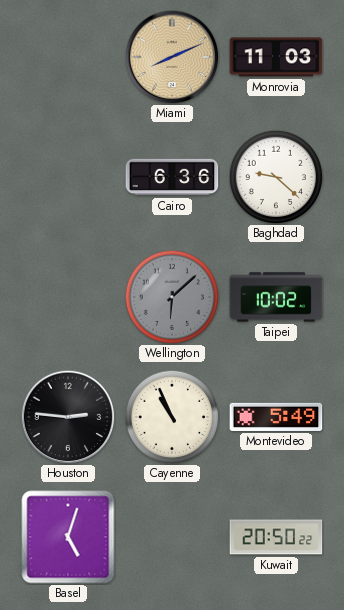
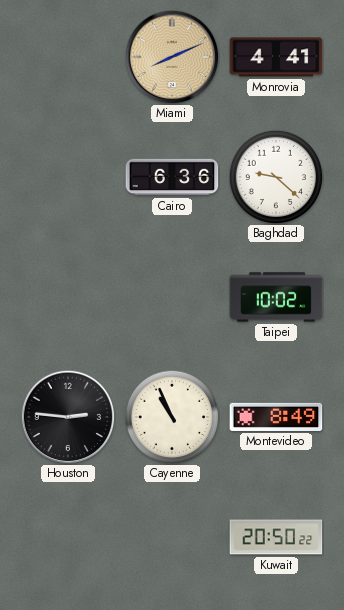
Monrovia: 11:03 -> 4:41 (276, 57)
Wellington: 6:08 -> none (172, 297)
Montevideo: 5:49 -> 8:49 (276, 417)
Basel: 5:03 -> none (68, 537)
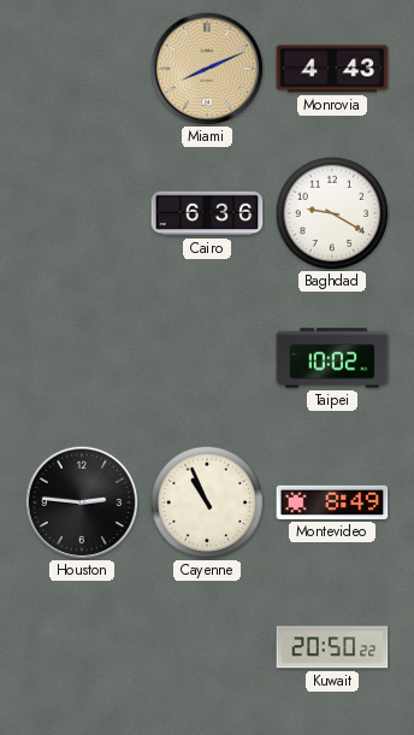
Monrovia: 4:41 -> 4:43 (332, 69)
Baghdad: 9:22 -> 9:20 (332, 213)
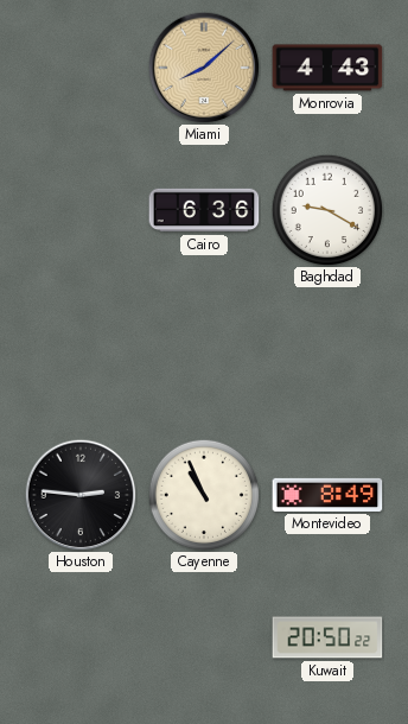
Miami: 8:11 -> 8:08 (204, 68)
Taipei: 10:02 -> none (332, 358)
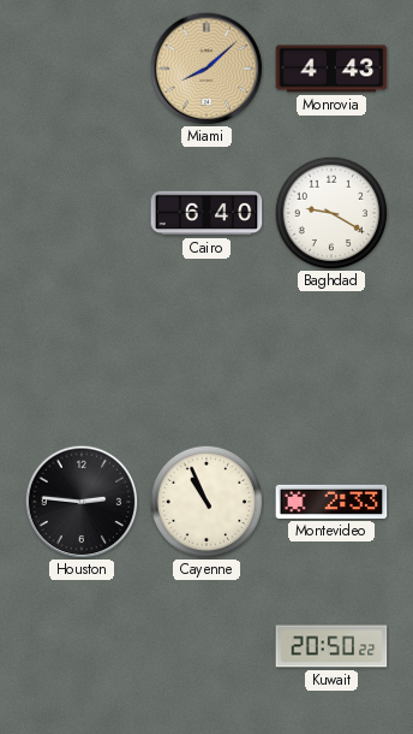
Cairo: 6:36 -> 6:40 (206, 213)
Montevideo: 8:49 -> 2:33 (331, 502)
